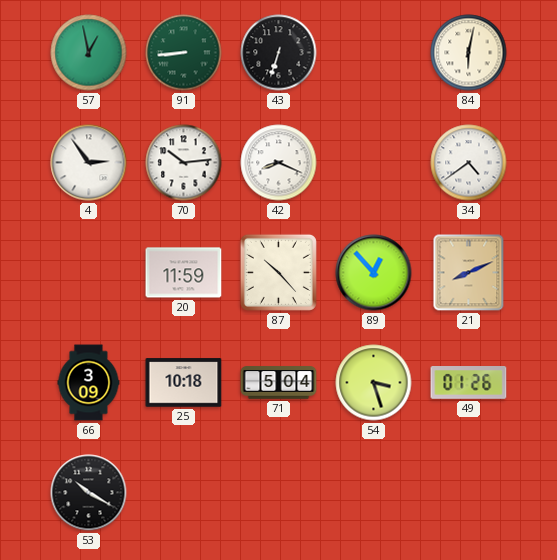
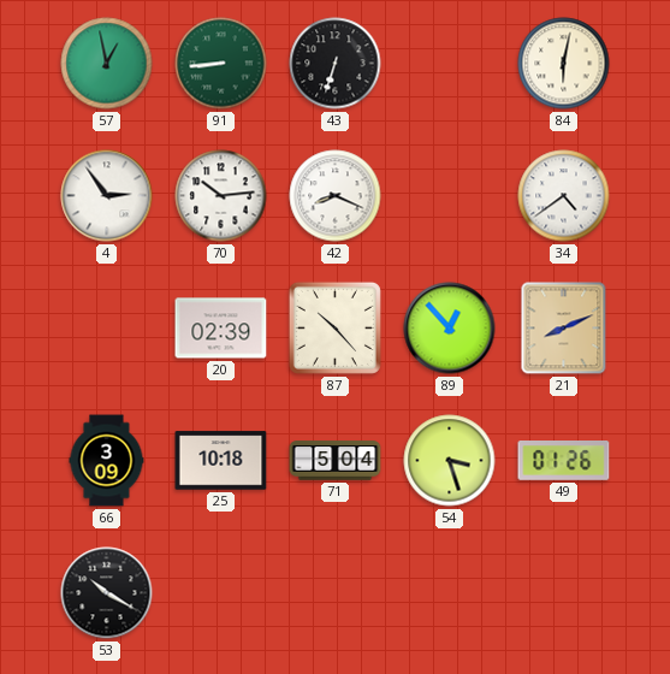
20: 11:59 -> 02:39 (221, 329)
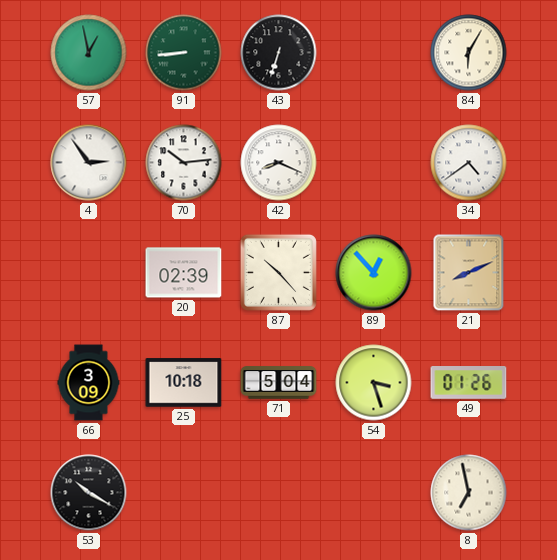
84: 6:02 -> 6:05 (469, 53)
8: none -> 6:58 (469, 493)
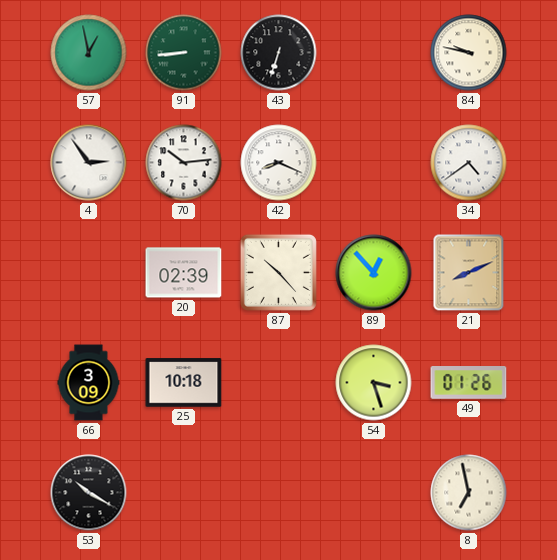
84: 6:05 -> 9:47 (469, 53)
71: 5:04 -> none (279, 383)
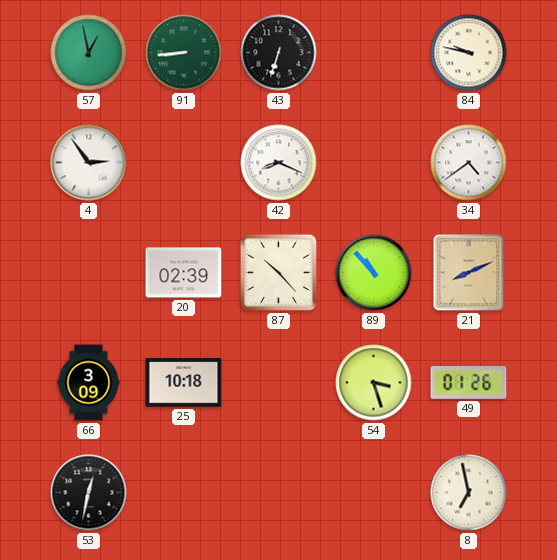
70: 10:14 -> none (184, 163)
89: 12:53 -> 10:53 (374, 273)
53: 10:20 -> 12:32 (89, 493)
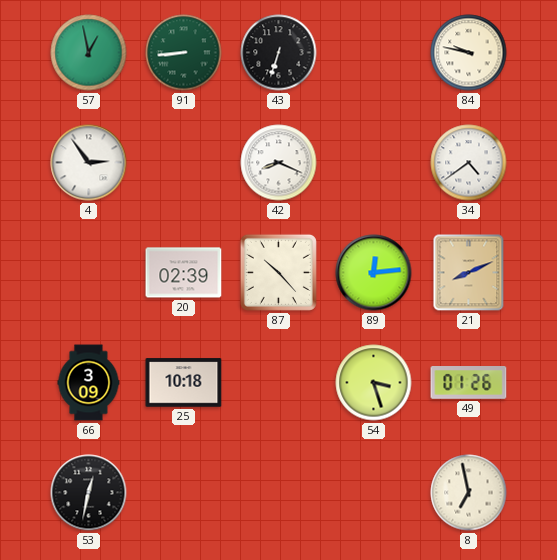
89: 10:53 -> 12:14 (374, 273)
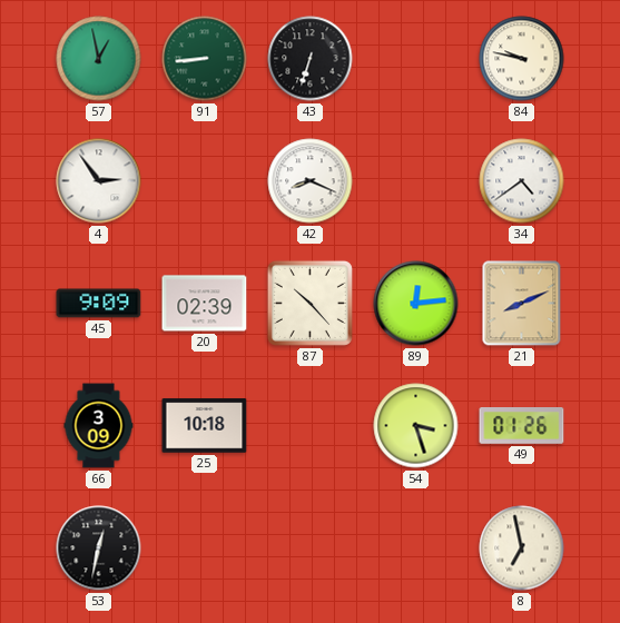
45: none -> 9:09 (99, 304)
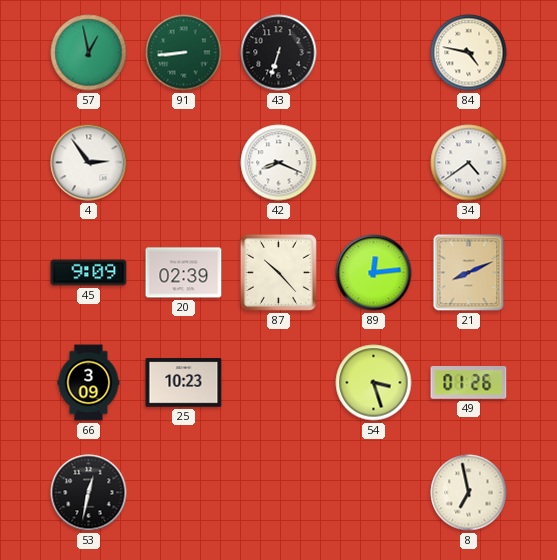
84: 9:47 -> 4:47 (469, 53)
25: 10:18 -> 10:23 (184, 383)
